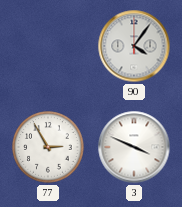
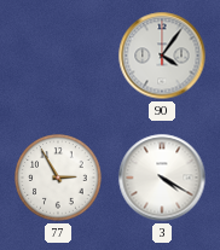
3: 3:49 -> 4:20 (162, 178)
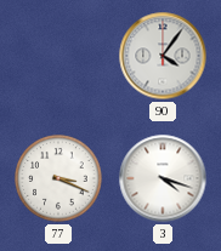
77: 2:55 -> 3:19 (58, 178)
3: 4:20 -> 4:18 (163, 178)
